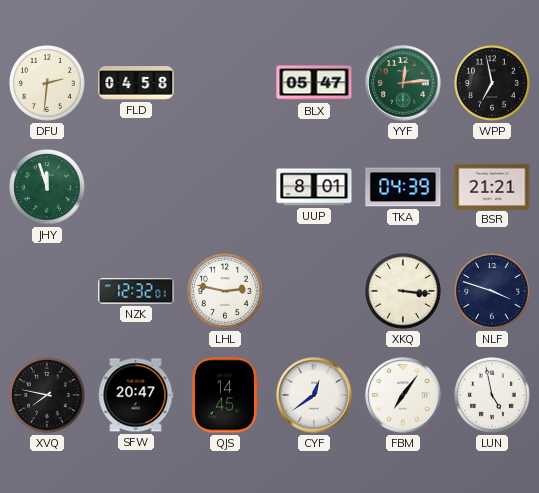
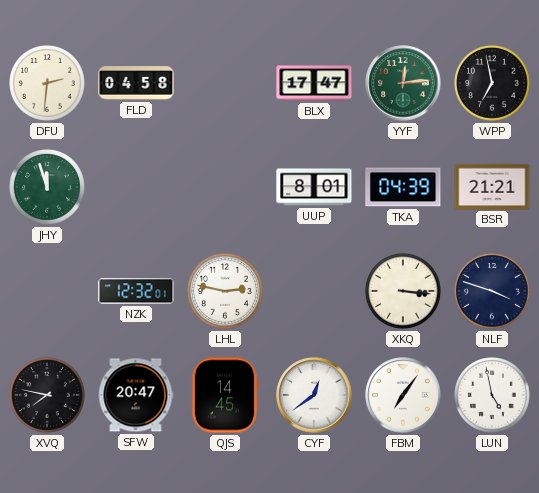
BLX: 05:47 -> 17:47 (314, 83)
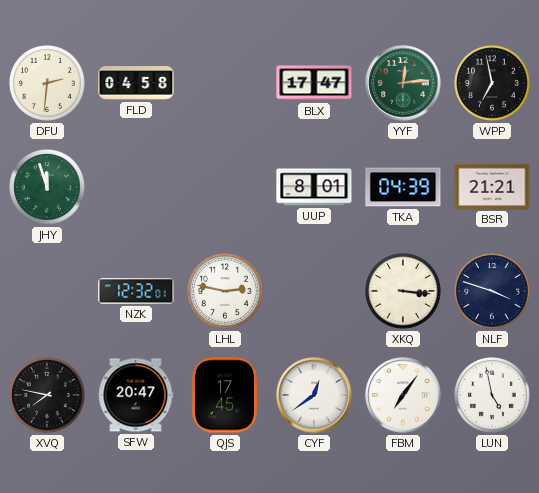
QJS: 14:45 -> 17:45 (225, 395)
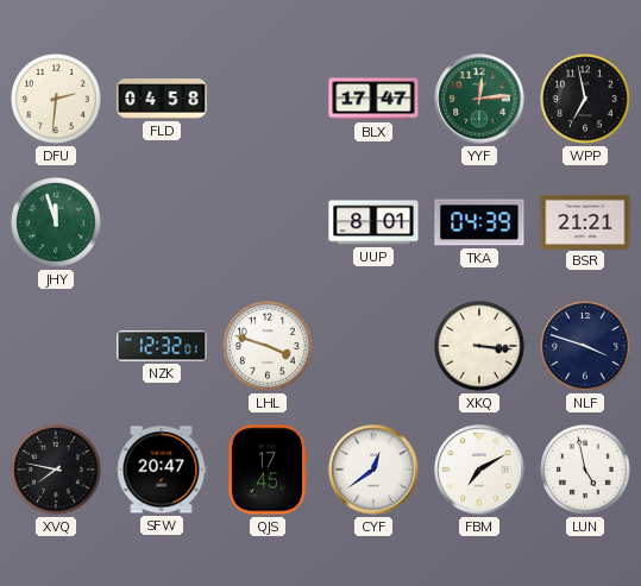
LHL: 2:47 -> 3:48 (269, 347)
FBM: 7:06 -> 7:10 (479, 470)
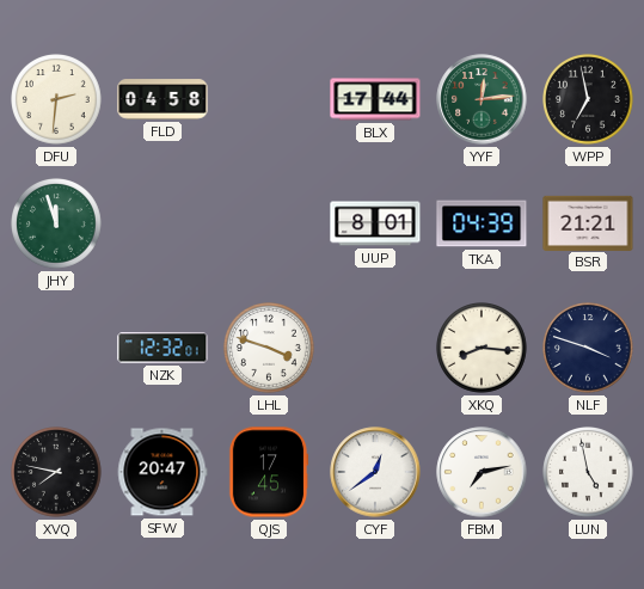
BLX: 17:47 -> 17:44 (375, 99)
XKQ: 3:16 -> 8:16 (483, 349)
FBM: 7:10 -> 7:13 (482, 472)
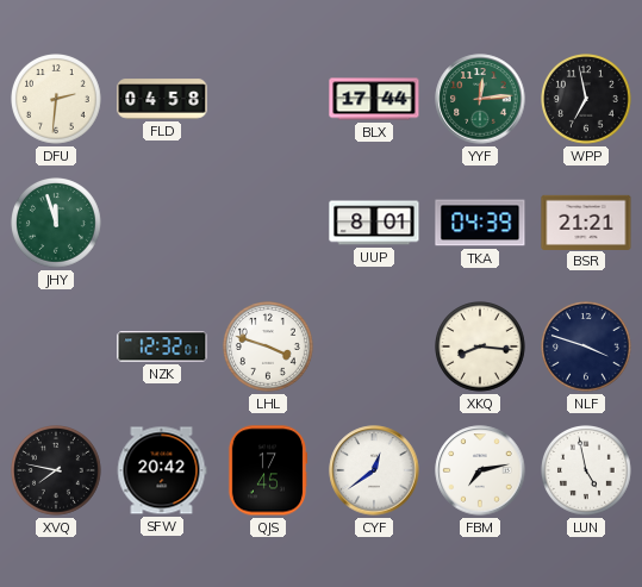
SFW: 20:47 -> 20:42 (162, 470)
